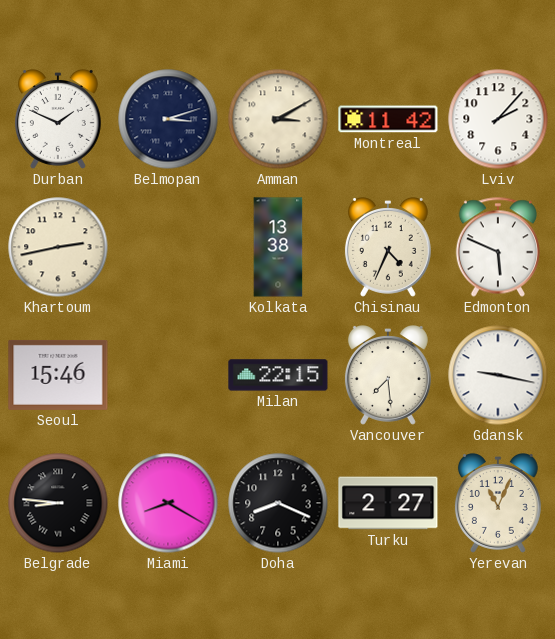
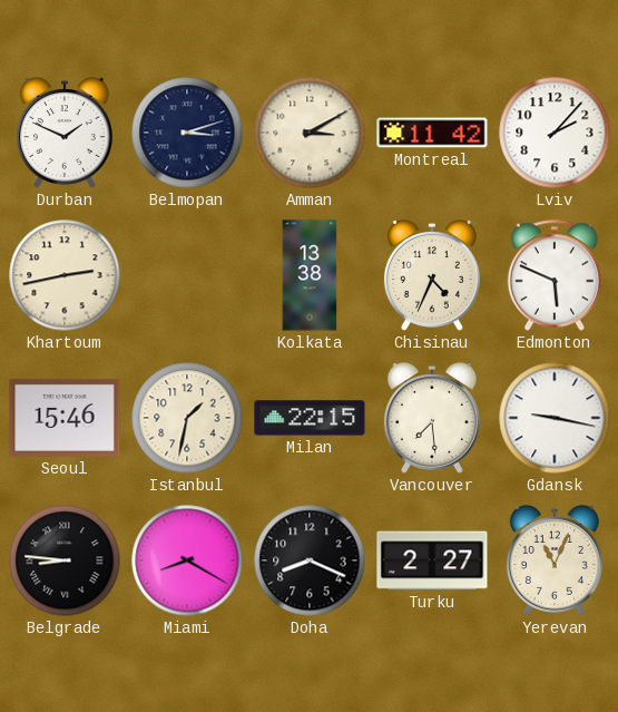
Istanbul: none -> 1:32 (187, 418)
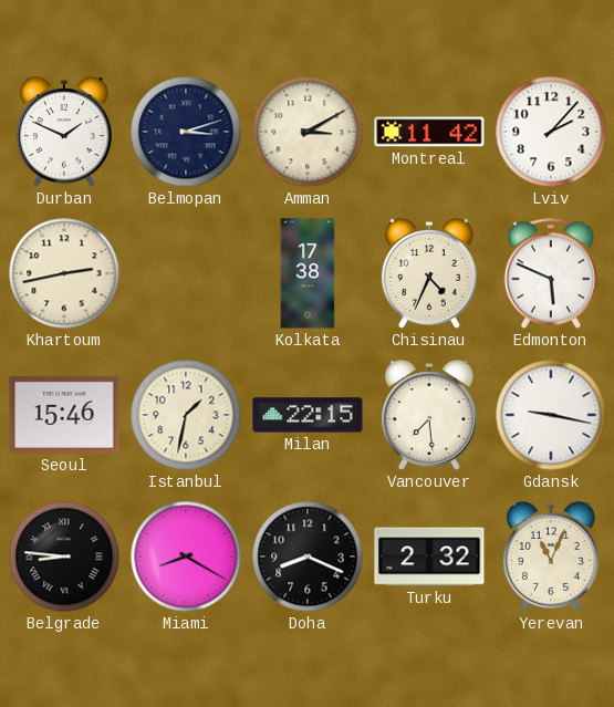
Kolkata: 13:38 -> 17:38 (308, 273)
Turku: 2:27 -> 2:32 (429, 557)
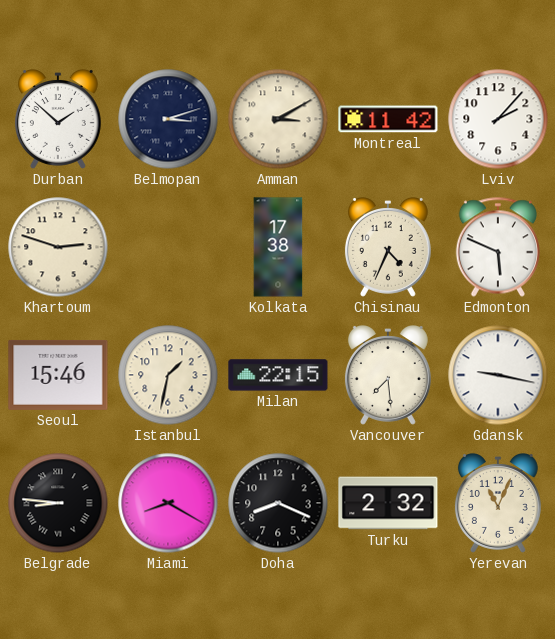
Durban: 1:49 -> 1:52 (58, 120)
Khartoum: 2:43 -> 2:48 (58, 247)
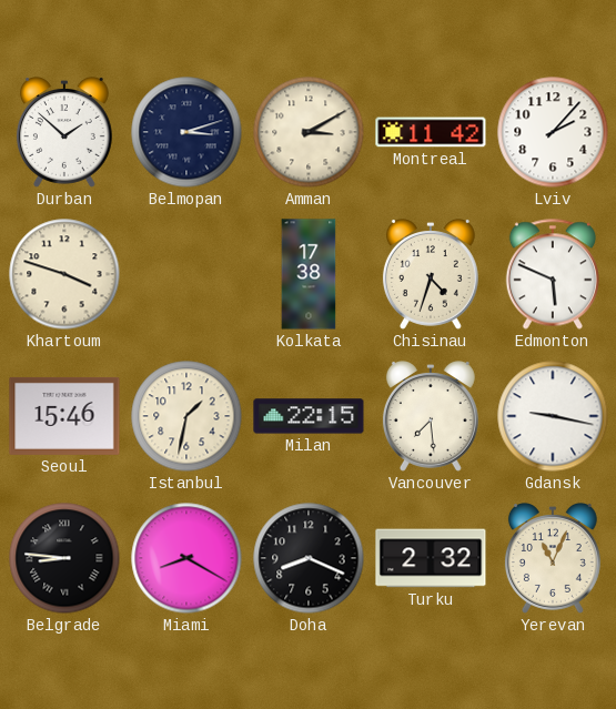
Khartoum: 2:48 -> 3:48 (64, 274)
Chisinau: 4:34 -> 4:33 (431, 275)
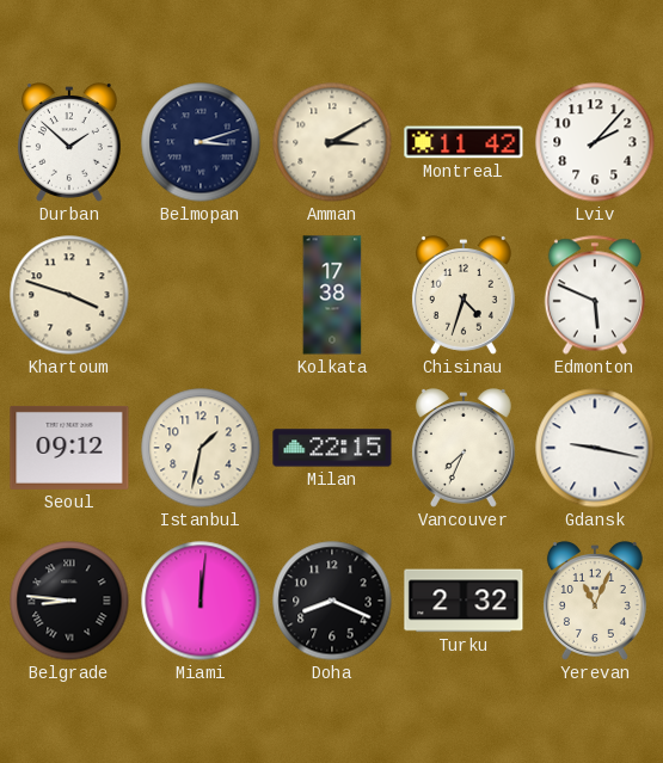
Seoul: 15:46 -> 09:12 (69, 448)
Vancouver: 7:29 -> 7:34 (464, 449)
Miami: 8:20 -> 12:01 (201, 601)
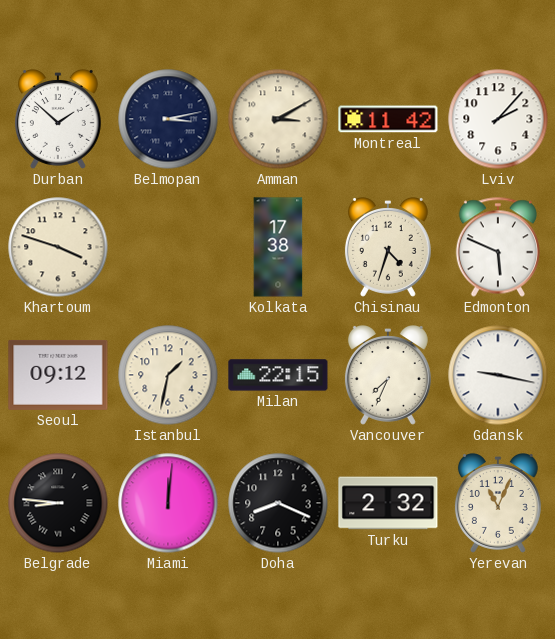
Belmopan: 3:12 -> 3:13 (168, 119)
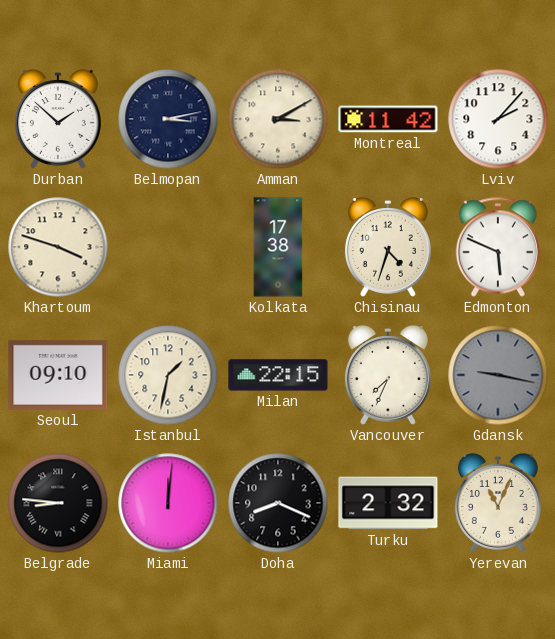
Seoul: 09:12 -> 09:10 (58, 375)
Gdansk dial: white -> grey (498, 375)
